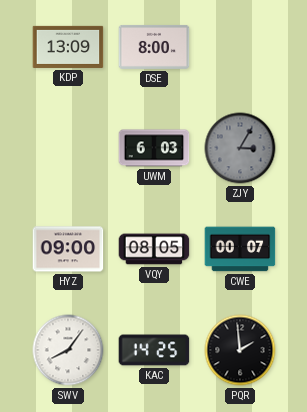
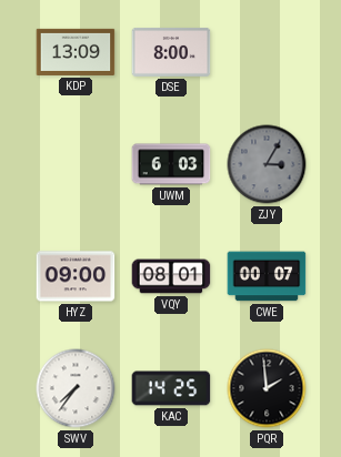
VQY: 08:05 -> 08:01 (171, 276)
SWV: 8:06 -> 7:36 (76, 388)
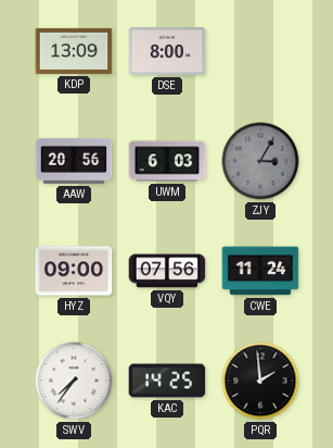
AAW: none -> 20:56 (74, 161)
VQY: 08:01 -> 07:56 (167, 271)
CWE: 00:07 -> 11:24 (260, 271)
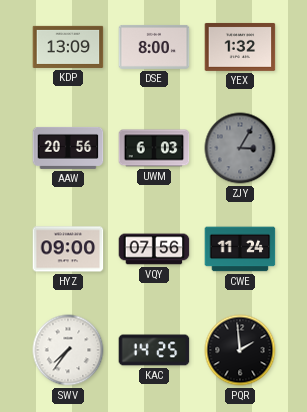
YEX: none -> 1:32 (240, 47)
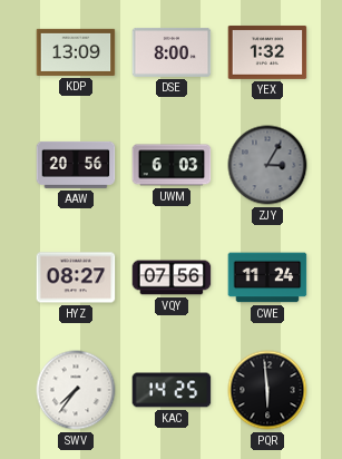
HYZ: 09:00 -> 08:27 (76, 277)
PQR: 1:59 -> 5:59 (267, 390)
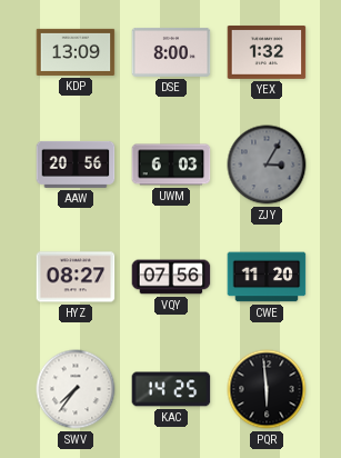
CWE: 11:24 -> 11:20 (267, 277)
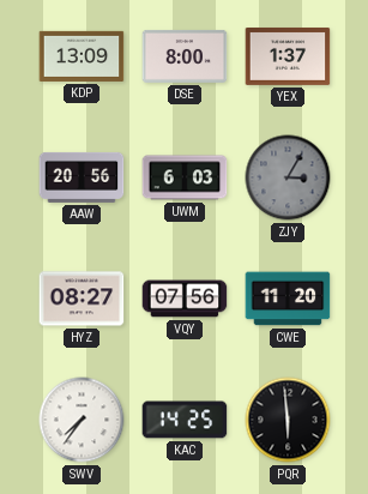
YEX: 1:32 -> 1:37 (288, 56)
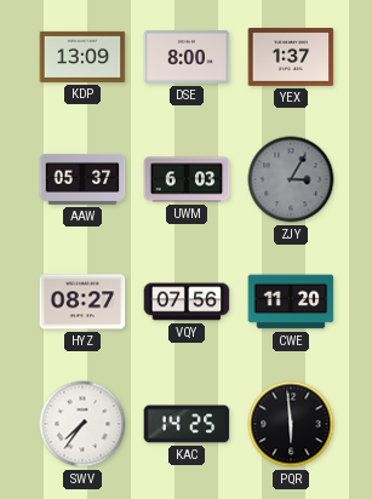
AAW: 20:56 -> 05:37 (82, 179)
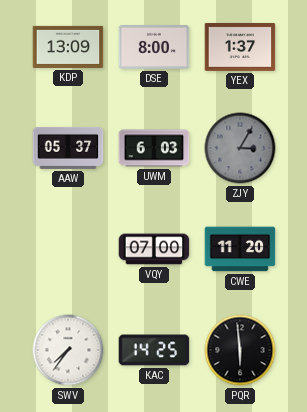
HYZ: 08:27 -> none (82, 302)
VQY: 07:56 -> 07:00 (154, 249)
